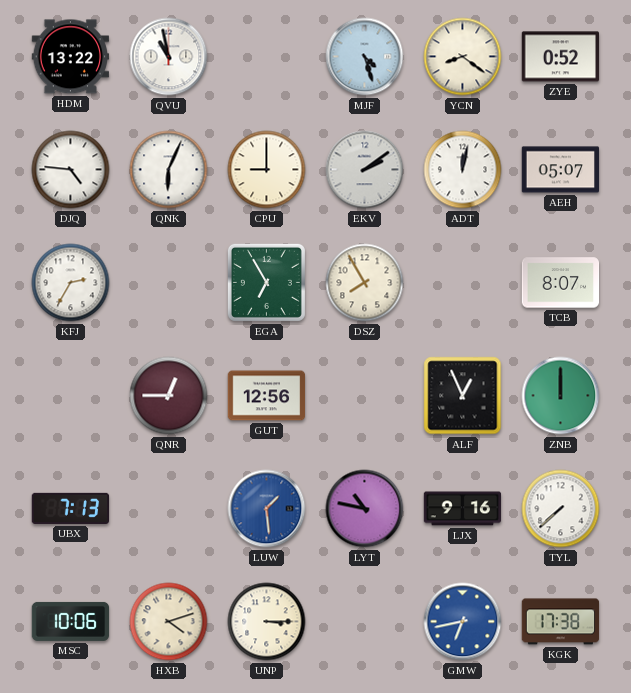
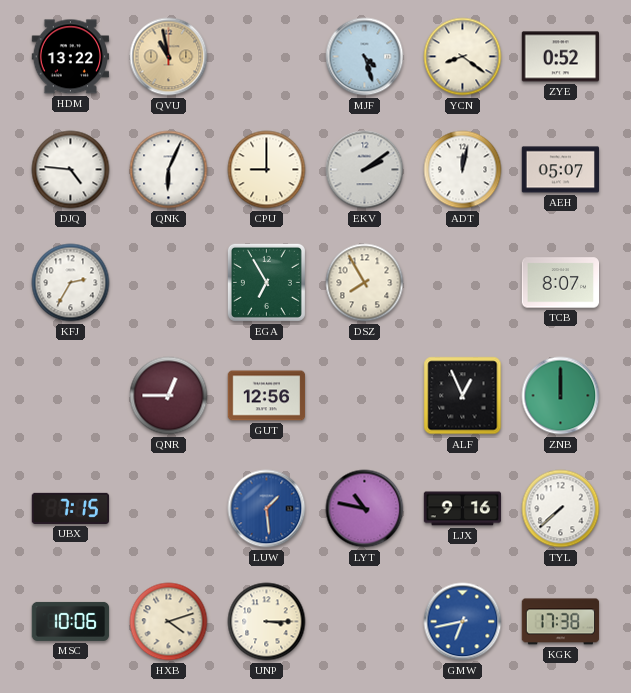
QVU dial: white -> champagne (169, 57)
UBX: 7:13 -> 7:15 (71, 508)
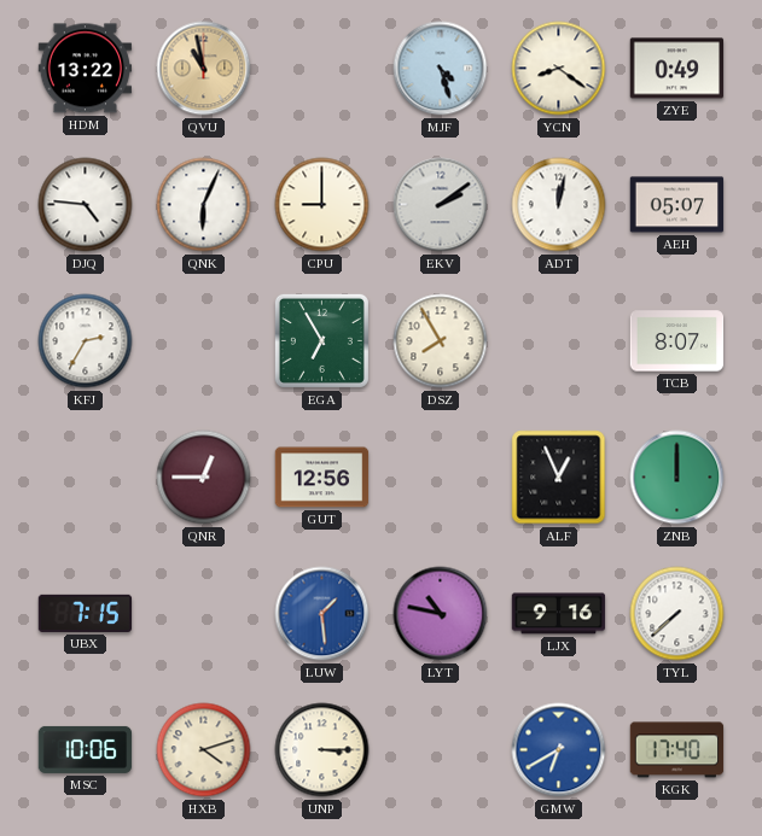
ZYE: 0:52 -> 0:49 (677, 69)
GMW: 6:43 -> 6:40 (559, 750)
KGK: 17:38 -> 17:40 (677, 750)
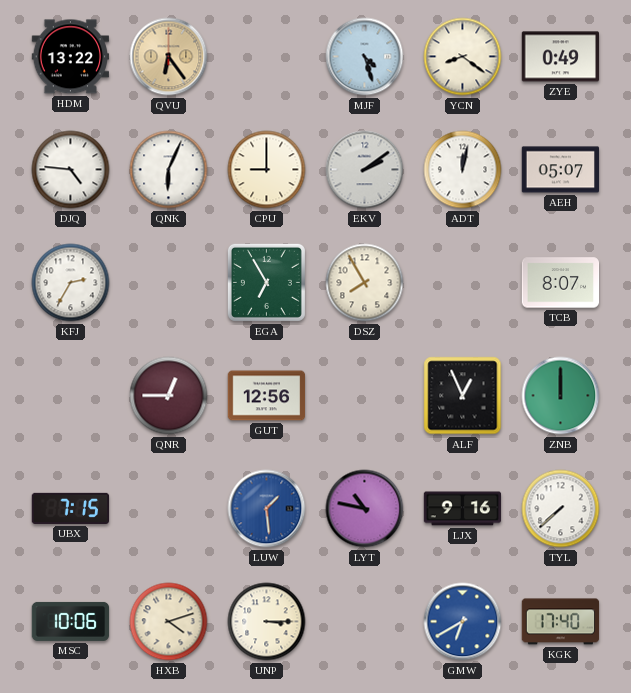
QVU: 10:58 -> 6:24 (169, 57)
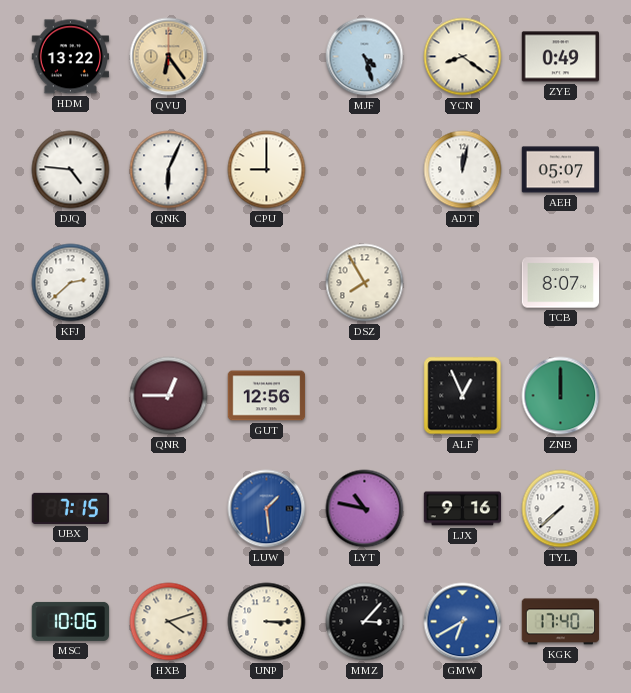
EKV: 2:09 -> none (365, 170)
KFJ: 2:35 -> 2:38 (71, 283)
EGA: 6:55 -> none (266, 282)
MMZ: none -> 3:07 (365, 622)
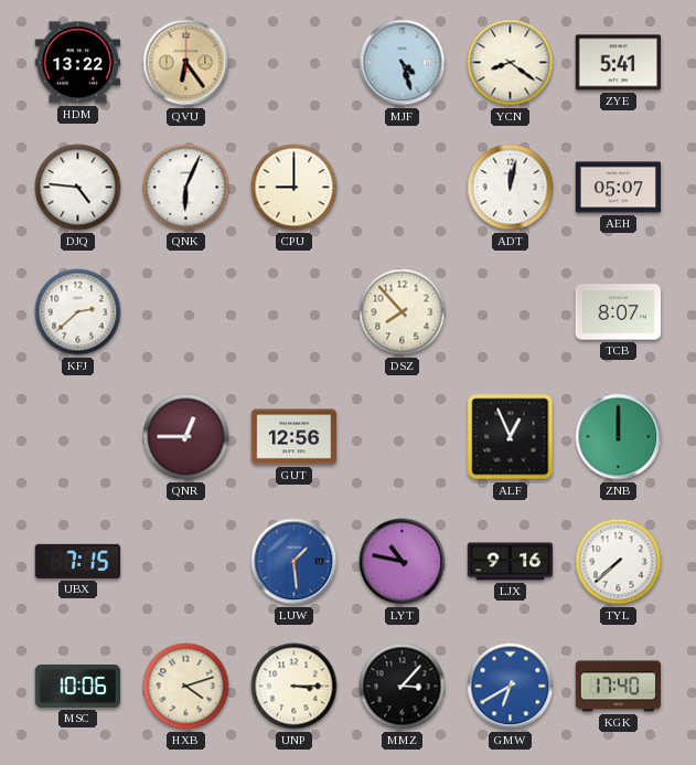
ZYE: 0:49 -> 5:41 (619, 63)
DSZ: 7:55 -> 7:53 (403, 312)
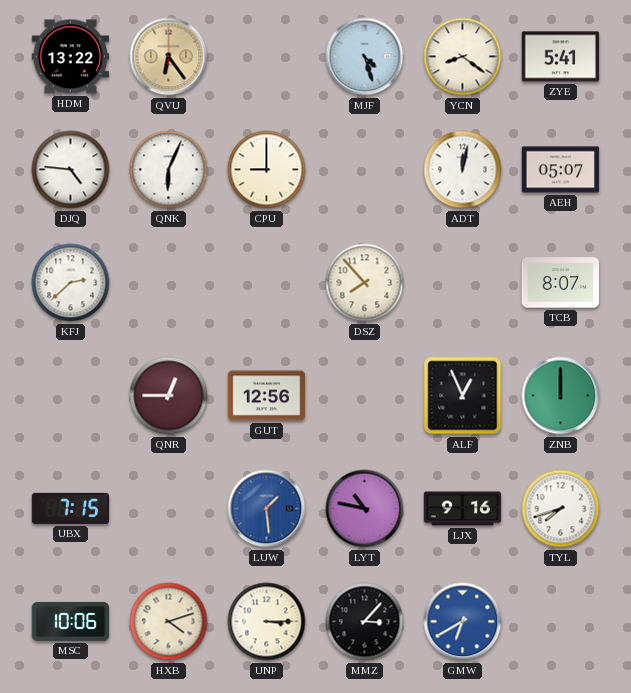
TYL: 7:38 -> 7:42 (561, 509)
KGK: 17:40 -> none (619, 687)
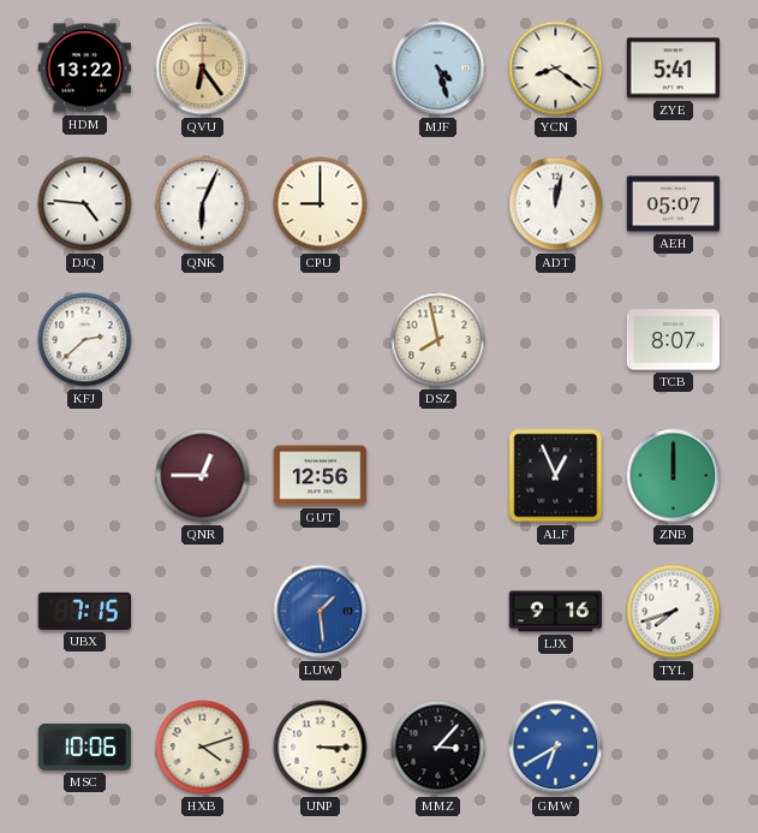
DSZ: 7:53 -> 7:58 (438, 340)
LYT: 10:47 -> none (365, 509)
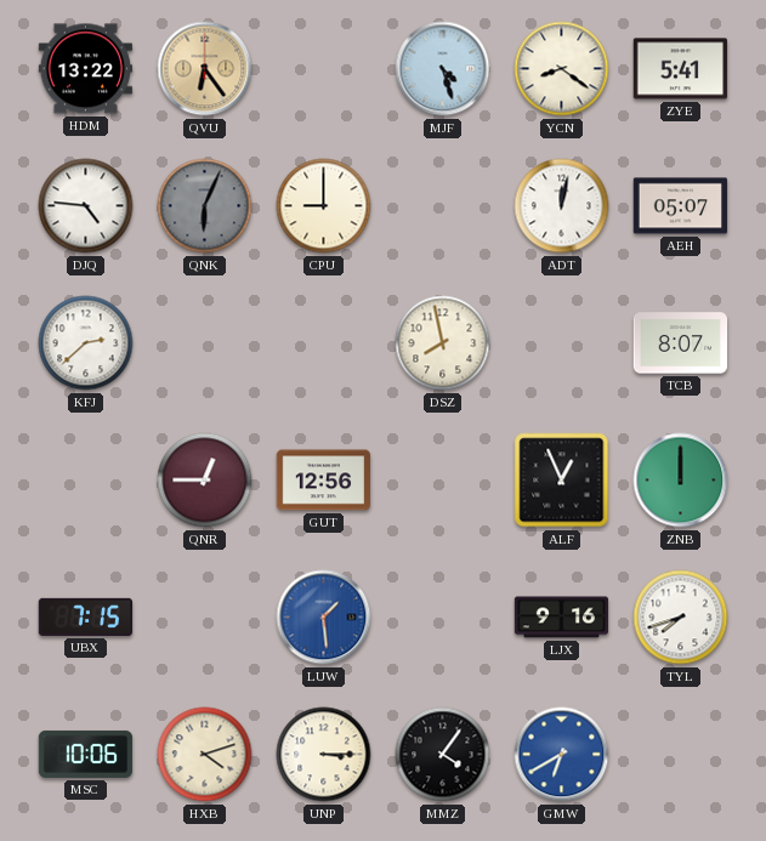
QNK dial: white -> grey (205, 206)
MMZ: 3:07 -> 4:06 (443, 755)
